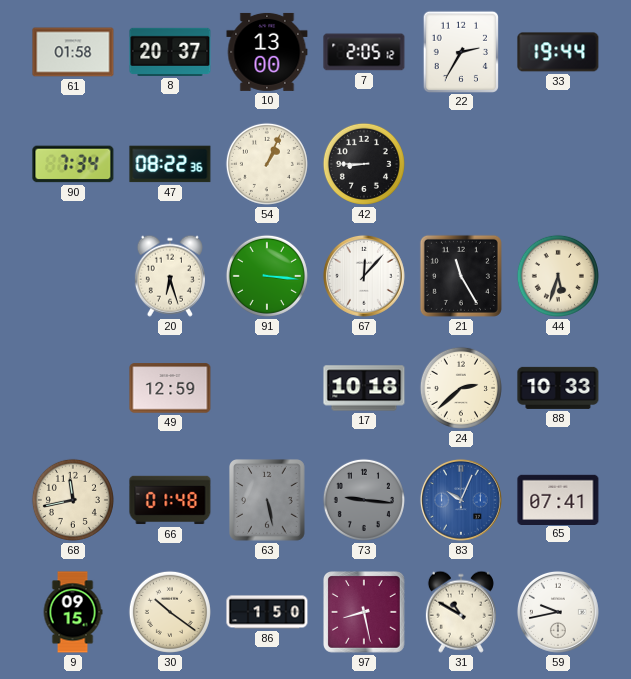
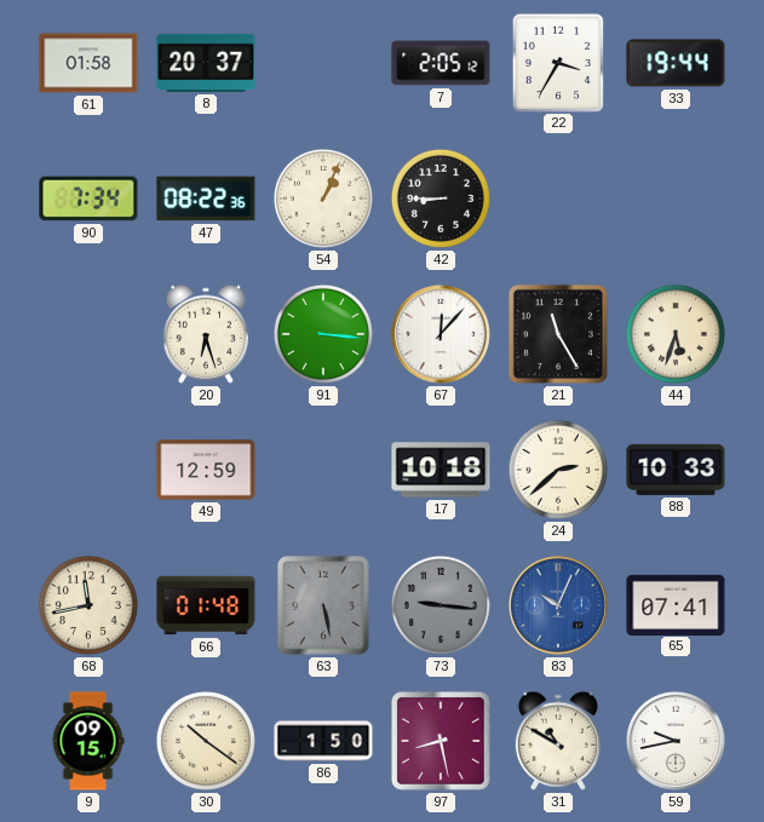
10: 13:00 -> none (267, 52)
22: 2:35 -> 3:35 (558, 62)
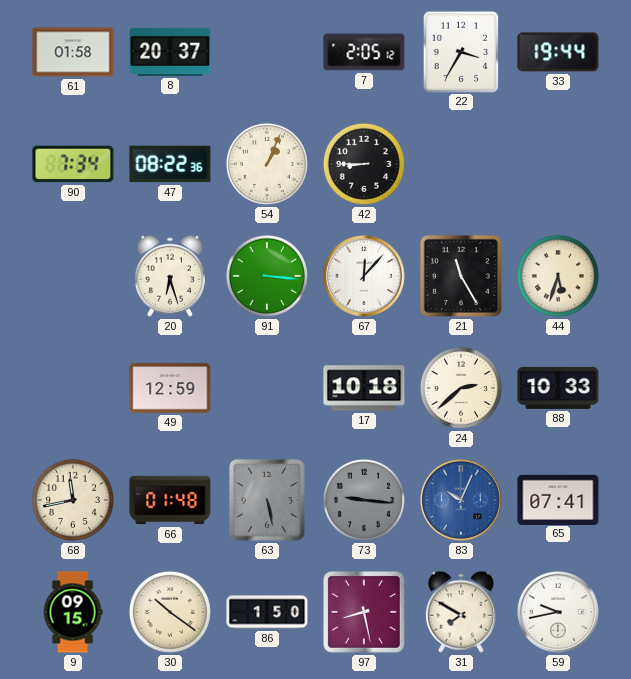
31: 10:50 -> 7:50 (461, 612)
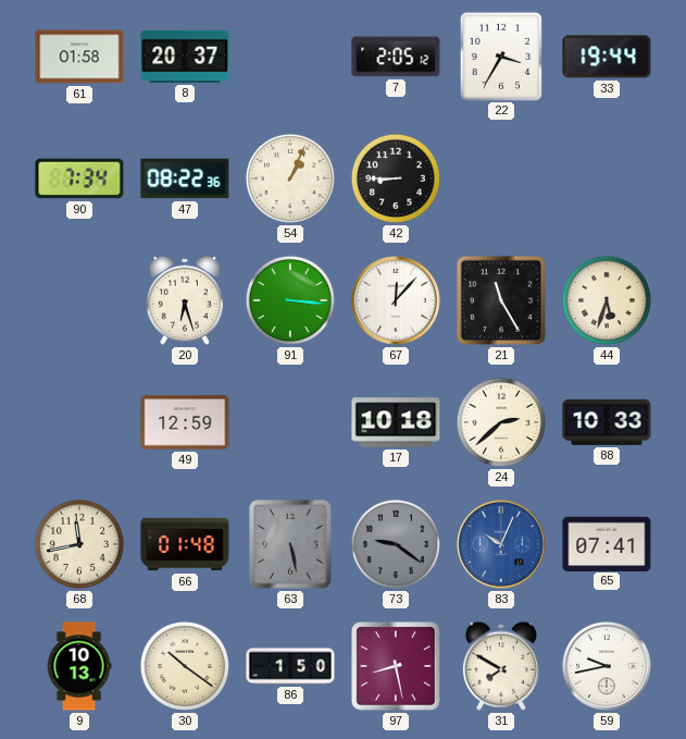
73: 9:16 -> 9:21 (396, 544)
9: 09:15 -> 10:13 (79, 666)
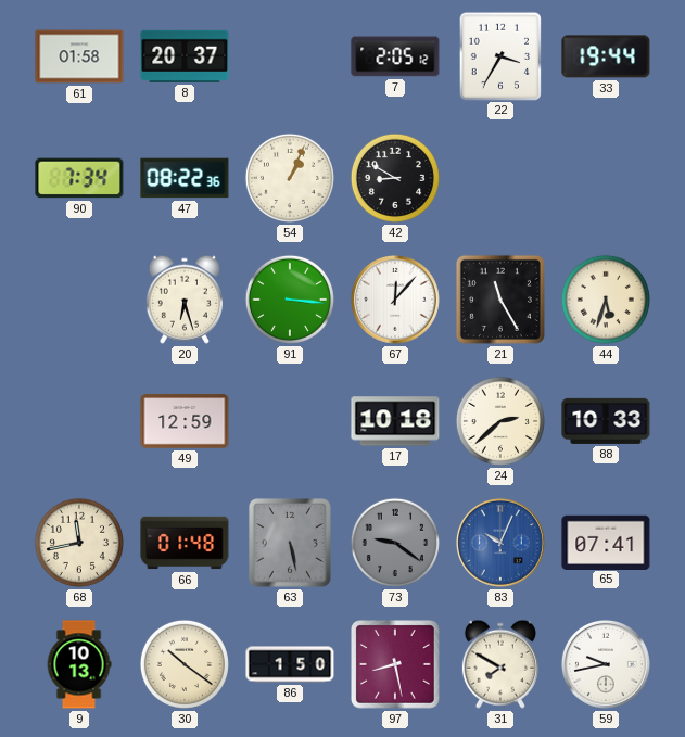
42: 8:45 -> 8:50 (395, 178)
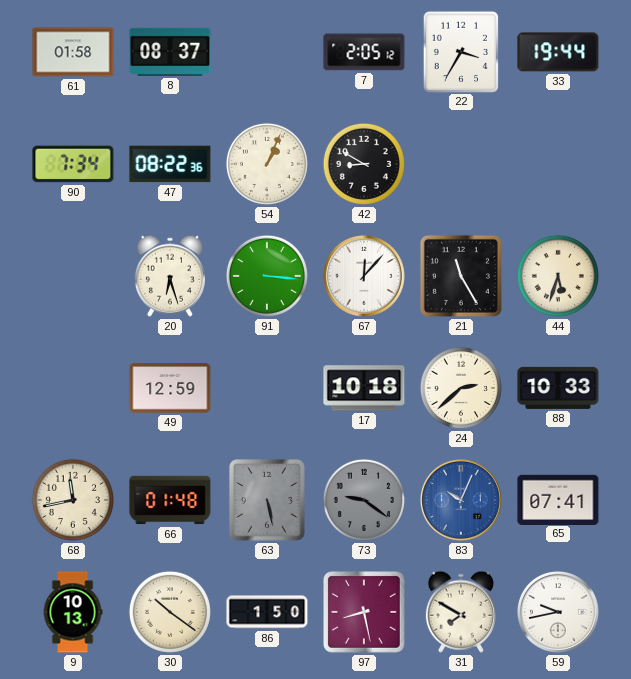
8: 20:37 -> 08:37 (170, 52)
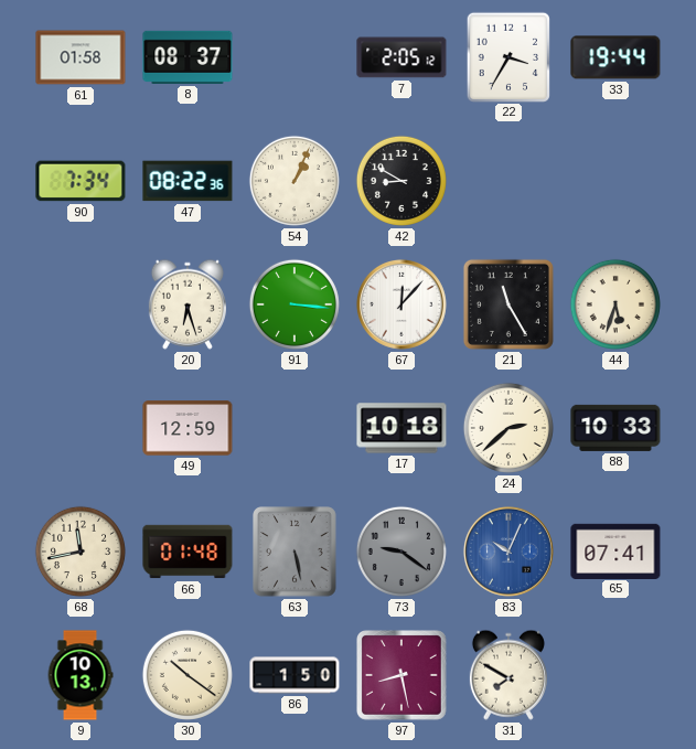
59: 9:43 -> none (558, 612)
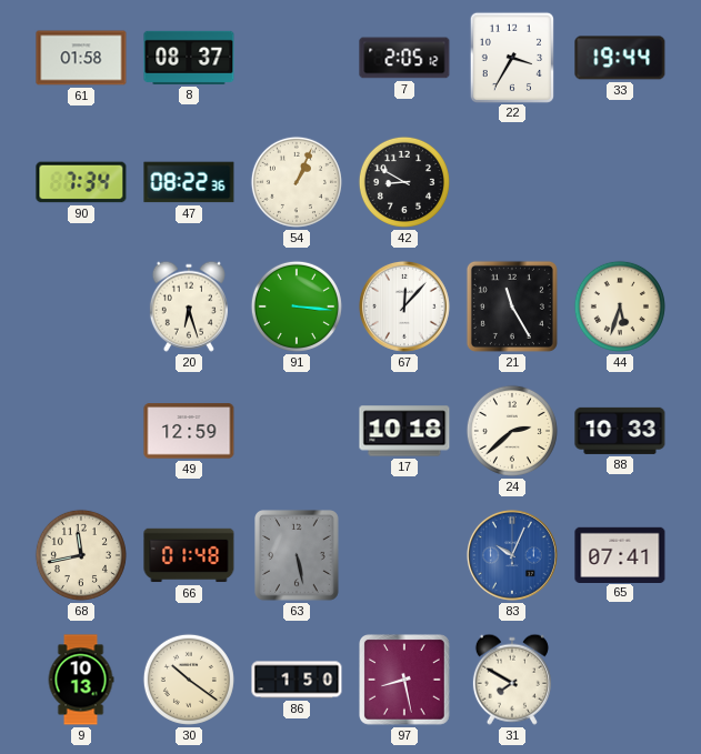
73: 9:21 -> none (401, 552)
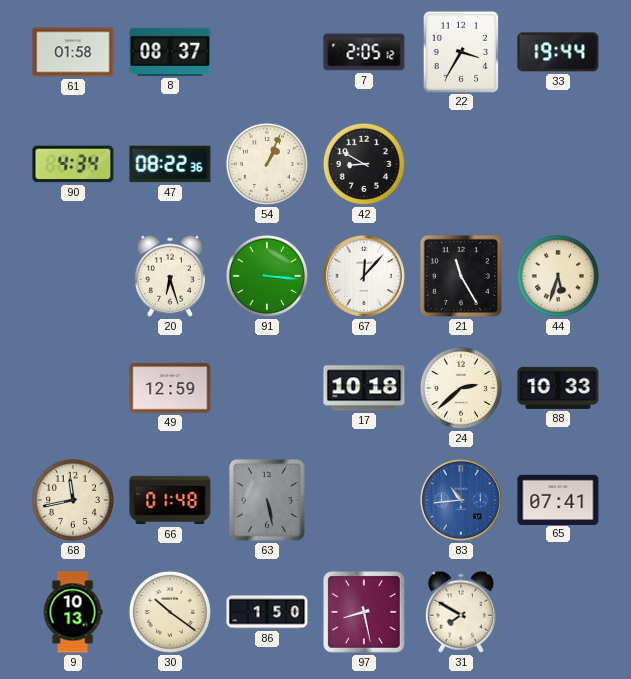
90: 7:34 -> 4:34 (73, 164)
83: 10:04 -> 10:44 (461, 500)
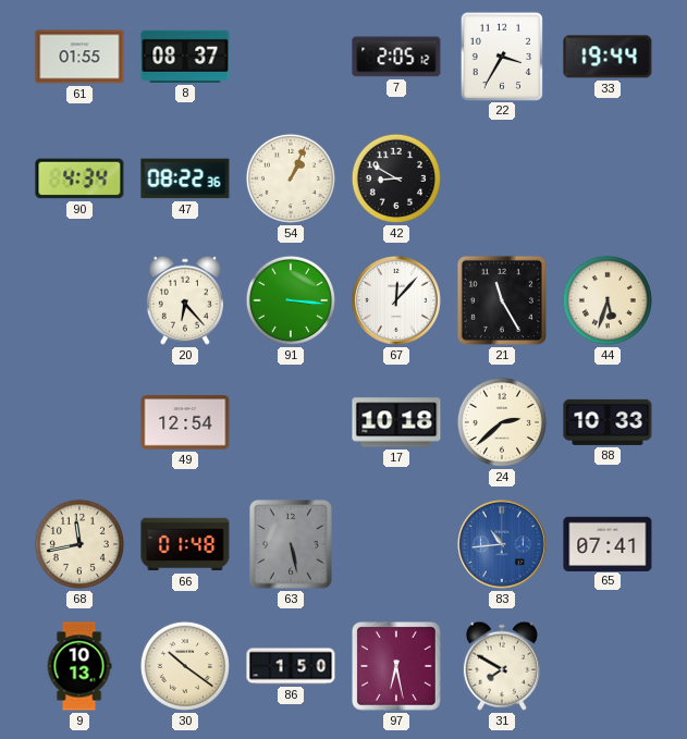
61: 01:58 -> 01:55 (79, 57)
20: 6:27 -> 6:23 (185, 300)
49: 12:59 -> 12:54 (185, 422)
97: 8:28 -> 6:28 (397, 667)
